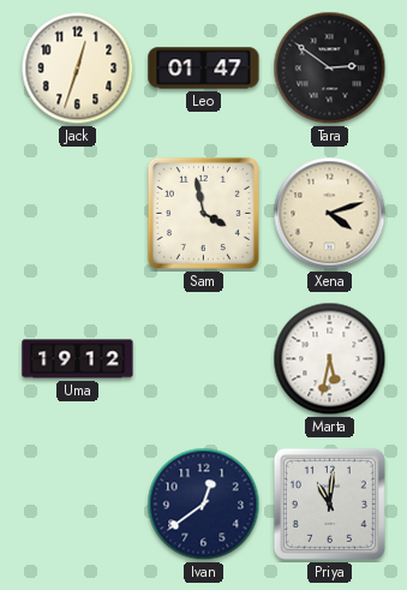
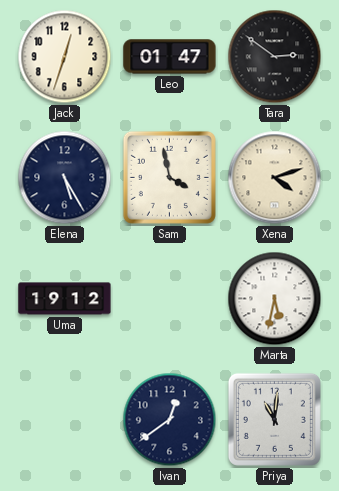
Elena: none -> 5:25 (65, 178)
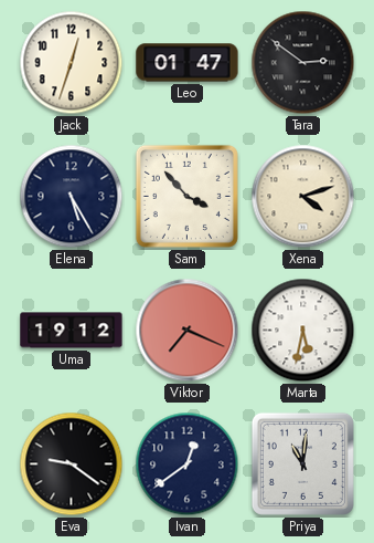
Sam: 3:58 -> 3:53 (186, 196)
Viktor: none -> 7:19 (188, 331)
Eva: none -> 9:21 (72, 464)
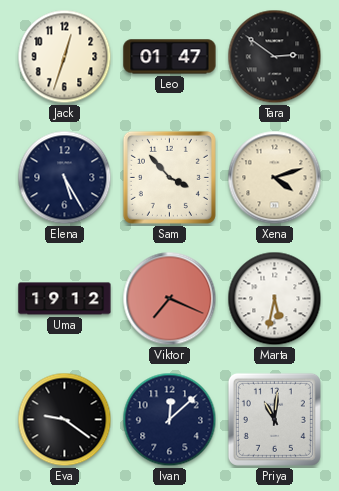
Ivan: 12:39 -> 12:08 (170, 420)
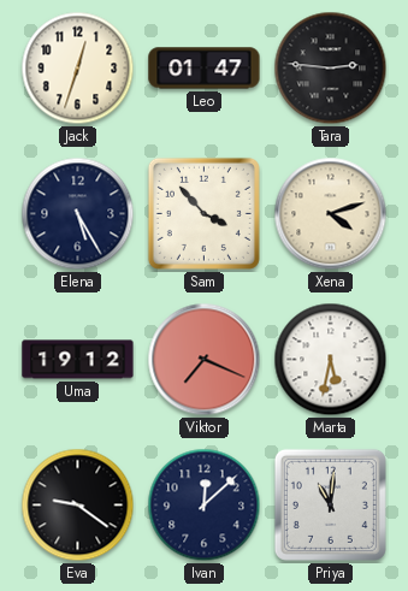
Tara: 2:51 -> 2:46 (331, 69)
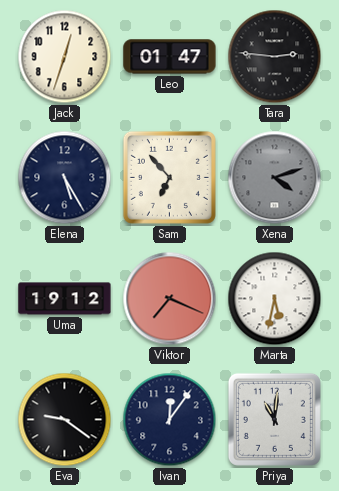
Sam: 3:53 -> 6:53 (169, 177)
Xena dial: cream -> grey (275, 178)
Ivan: 12:08 -> 12:06 (170, 420)
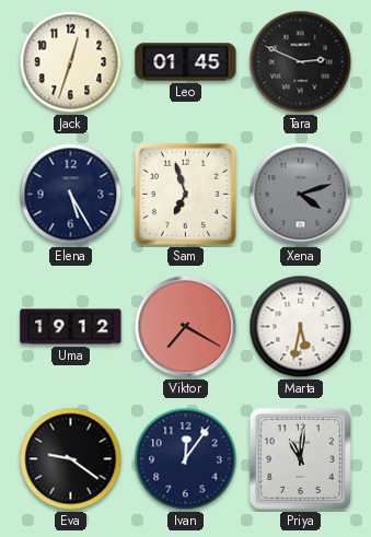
Leo: 01:47 -> 01:45 (186, 62)
Tara: 2:46 -> 2:49 (301, 62)
Sam: 6:53 -> 6:57 (185, 194)
Viktor: 7:19 -> 7:20 (186, 327)
